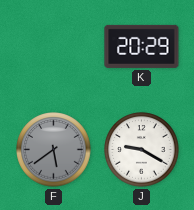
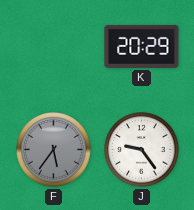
F: 5:39 -> 5:36 (54, 150)
J: 9:20 -> 9:24 (142, 150)
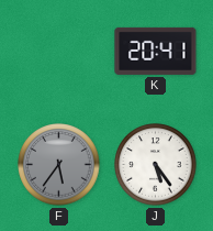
K: 20:29 -> 20:41 (156, 51)
J: 9:24 -> 5:24 (156, 165)
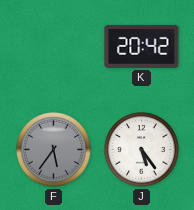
K: 20:41 -> 20:42 (142, 46)
